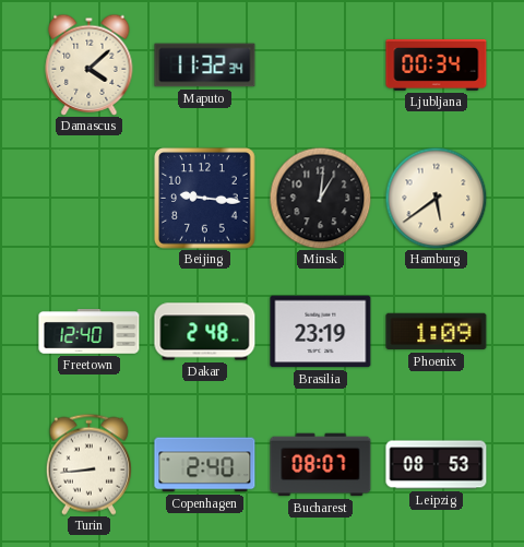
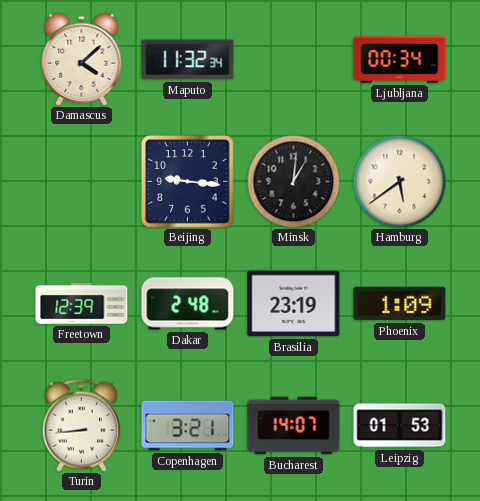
Freetown: 12:40 -> 12:39 (82, 304)
Copenhagen: 2:40 -> 3:21 (188, 426)
Bucharest: 08:07 -> 14:07 (294, 426)
Leipzig: 08:53 -> 01:53 (400, 426)
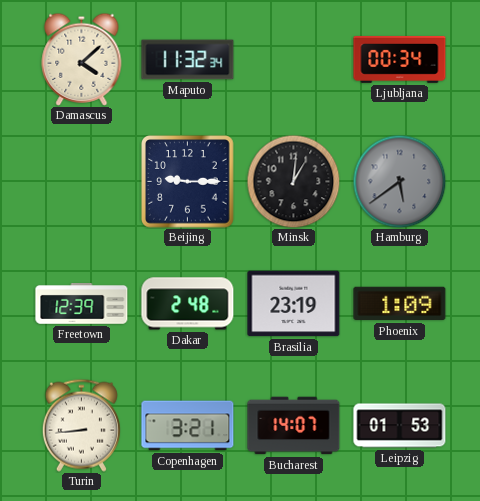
Beijing: 9:16 -> 9:15 (188, 182)
Hamburg dial: cream -> grey (399, 181)
